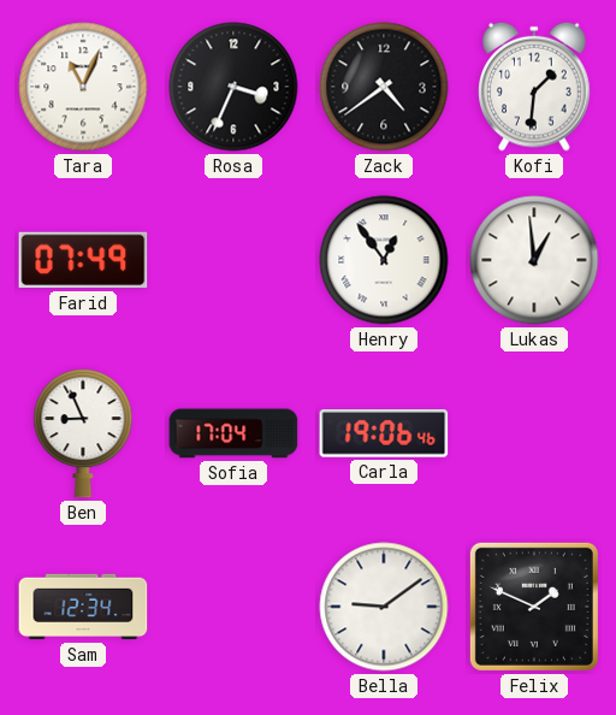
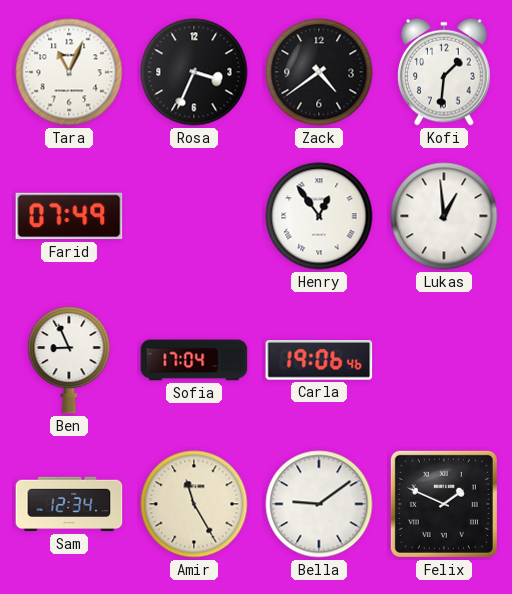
Amir: none -> 11:25 (194, 504)
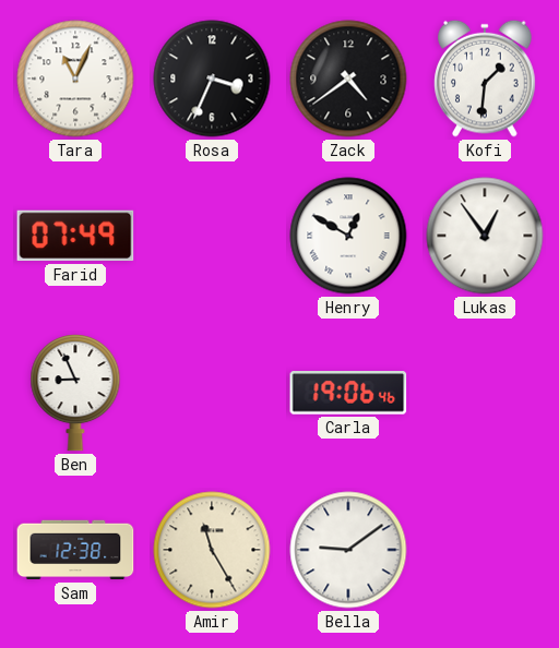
Henry: 12:54 -> 12:50 (348, 236)
Lukas: 12:59 -> 12:54 (485, 236)
Sofia: 17:04 -> none (194, 360)
Sam: 12:34 -> 12:38 (75, 550)
Felix: 1:49 -> none (444, 504)
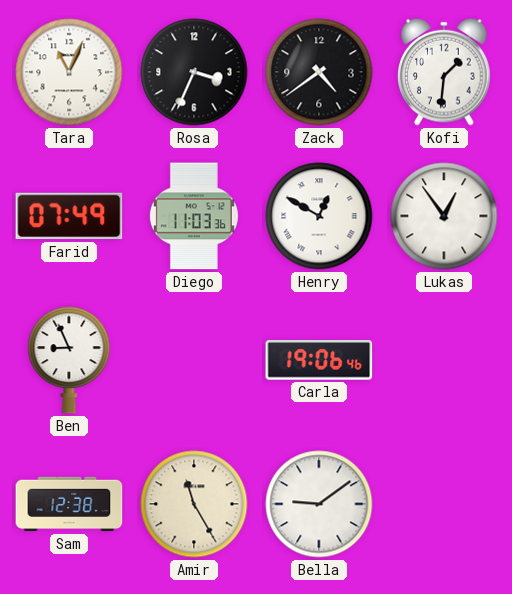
Diego: none -> 11:03 (194, 216)
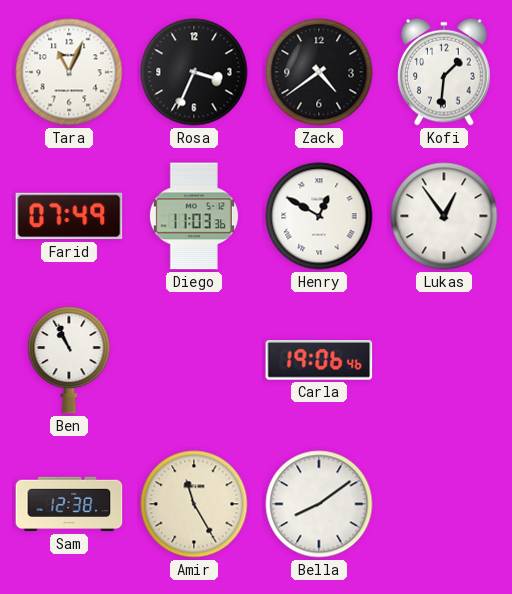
Ben: 8:56 -> 10:56 (69, 361)
Bella: 9:09 -> 8:09 (319, 504)
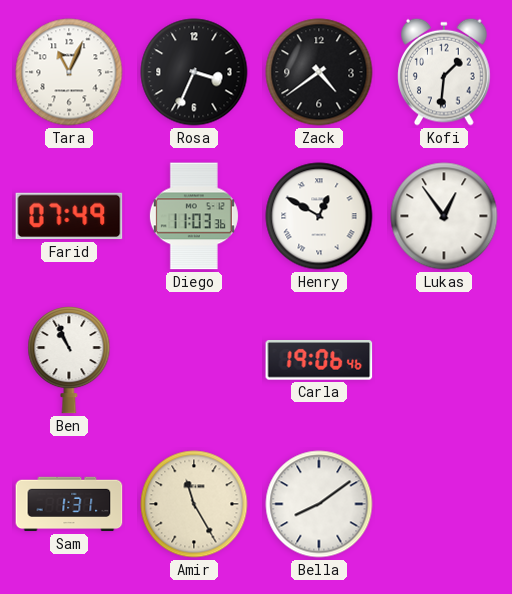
Sam: 12:38 -> 1:31 (69, 504)
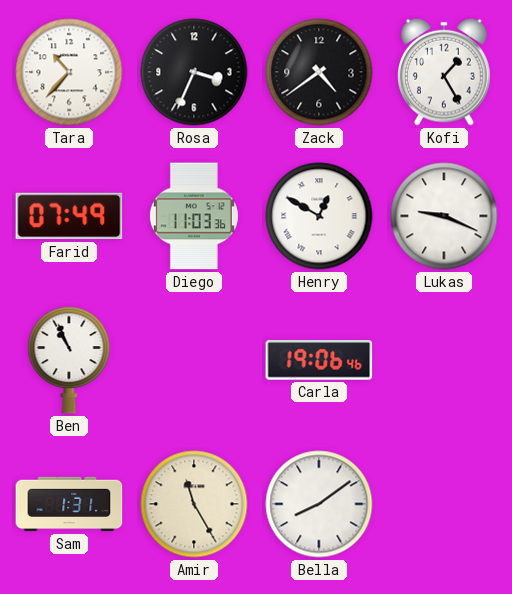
Tara: 11:04 -> 10:37 (69, 72)
Kofi: 1:31 -> 1:25 (444, 72)
Lukas: 12:54 -> 9:19 (444, 216)
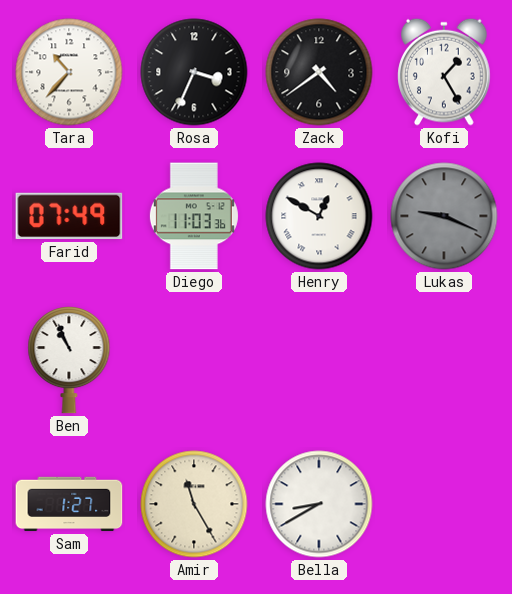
Lukas dial: white -> grey (444, 216)
Carla: 19:06 -> none (319, 361)
Sam: 1:31 -> 1:27 (69, 504)
Bella: 8:09 -> 8:40 (319, 504)
